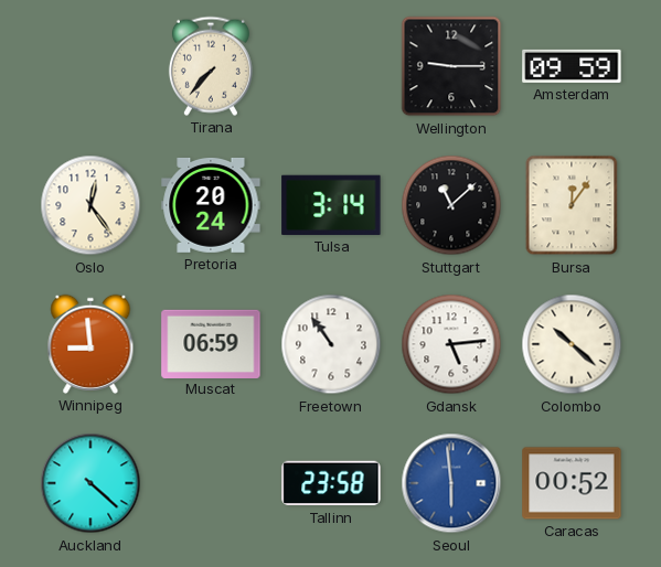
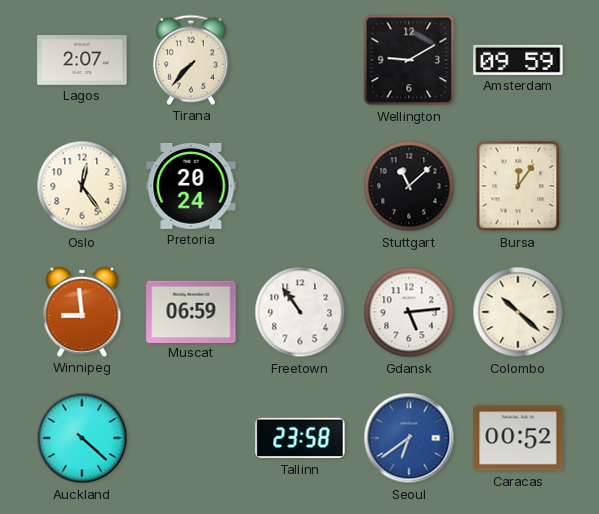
Lagos: none -> 2:07 (82, 61)
Wellington: 9:15 -> 9:10 (409, 60)
Tulsa: 3:14 -> none (331, 205)
Seoul: 5:59 -> 6:39 (409, 438)
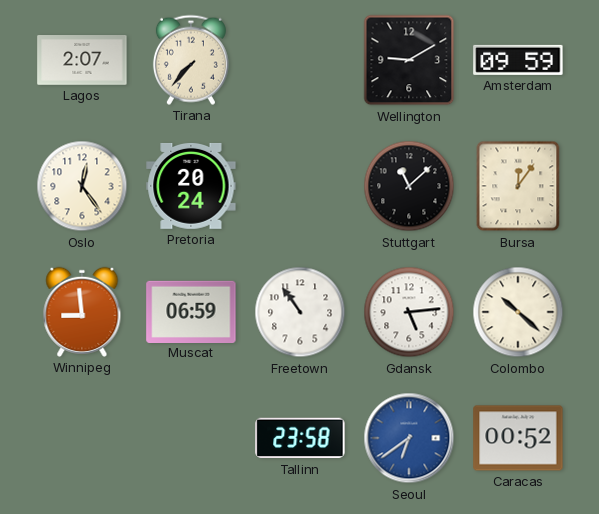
Auckland: 4:22 -> none (82, 438)
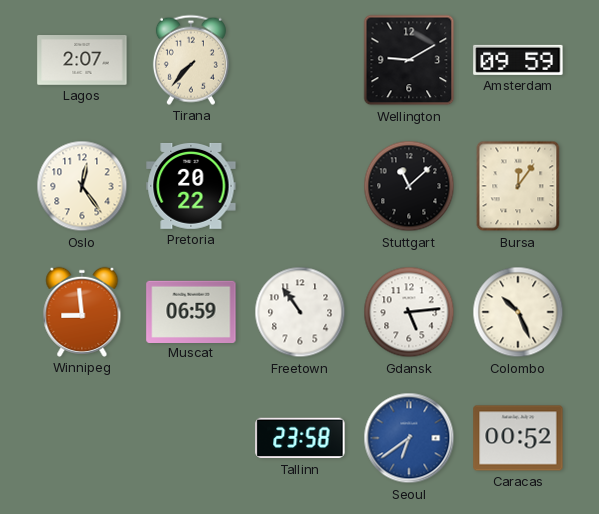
Pretoria: 20:24 -> 20:22 (191, 186)
Colombo: 10:22 -> 10:26 (518, 312)
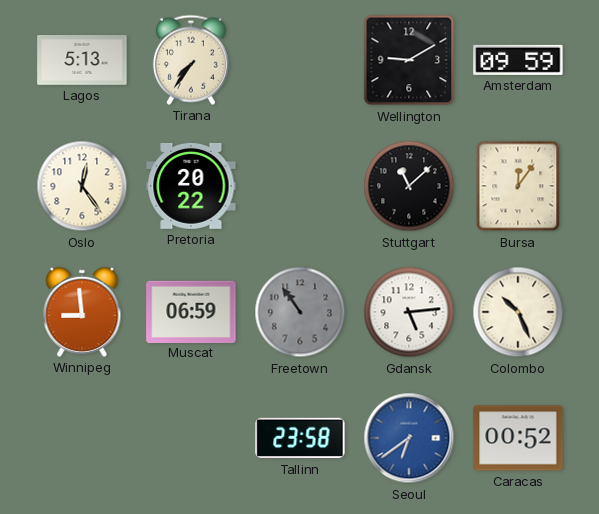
Lagos: 2:07 -> 5:13 (82, 61)
Tirana: 7:37 -> 7:36 (191, 60)
Freetown dial: white -> grey (300, 312)
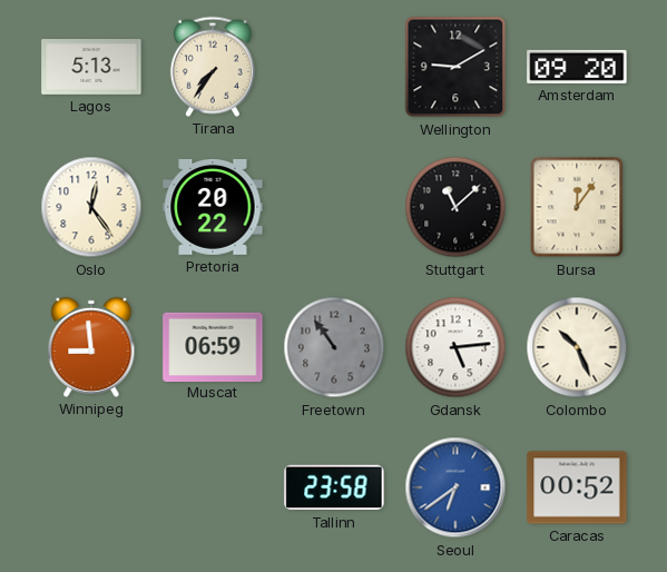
Amsterdam: 09:59 -> 09:20 (577, 67)
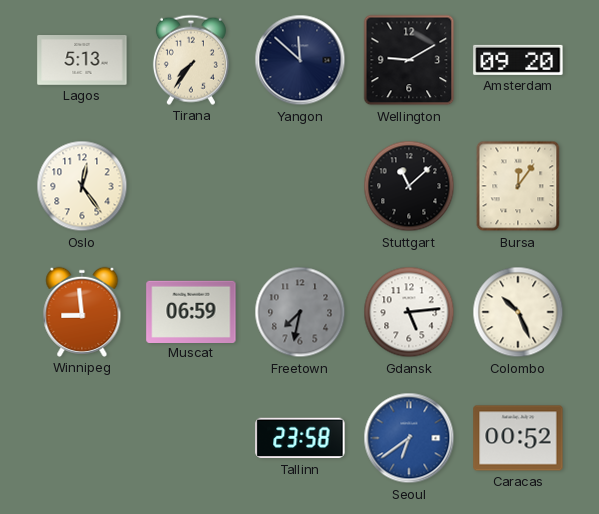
Yangon: none -> 11:52 (300, 60)
Pretoria: 20:22 -> none (213, 207)
Freetown: 10:54 -> 7:32 (300, 312)
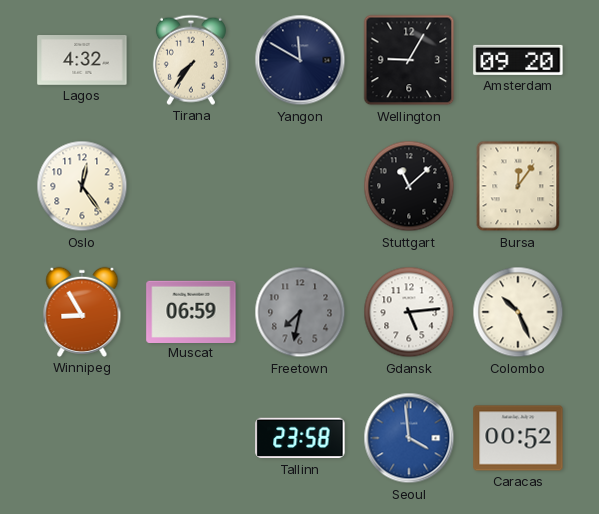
Lagos: 5:13 -> 4:32 (82, 61)
Yangon: 11:52 -> 11:50 (300, 60)
Wellington: 9:10 -> 9:05 (409, 60)
Winnipeg: 8:59 -> 8:55 (82, 312)
Seoul: 6:39 -> 3:59 (409, 438)
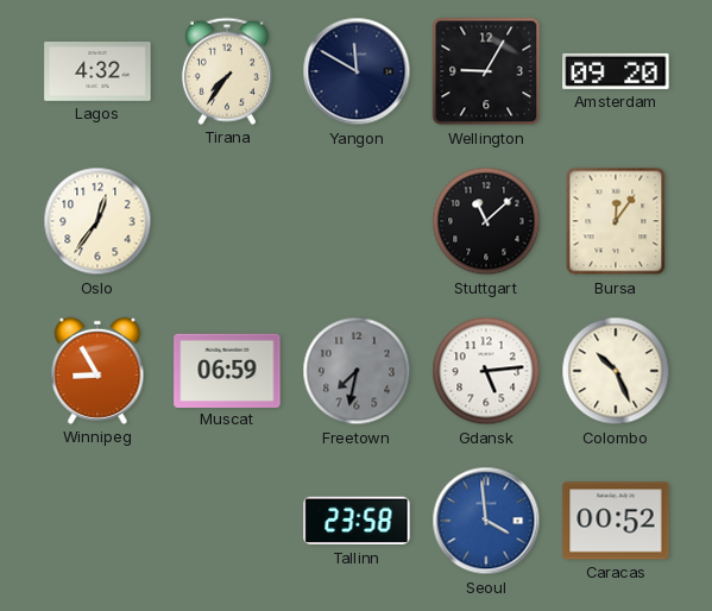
Oslo: 12:24 -> 12:36 (97, 221)
